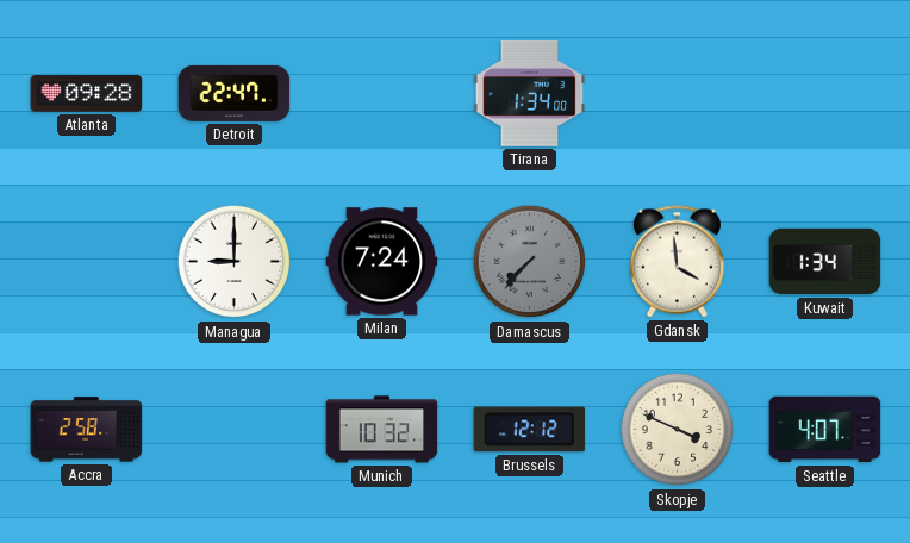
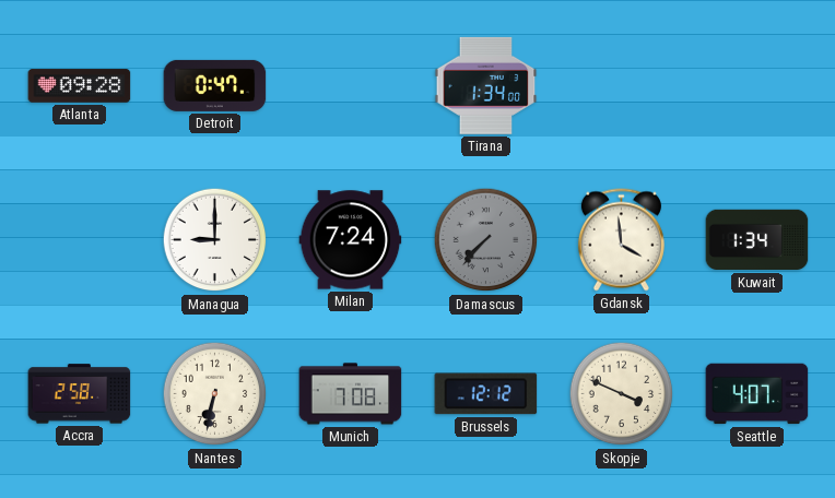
Detroit: 22:47 -> 0:47 (215, 85)
Nantes: none -> 6:32 (215, 394)
Munich: 10:32 -> 7:08 (351, 394)
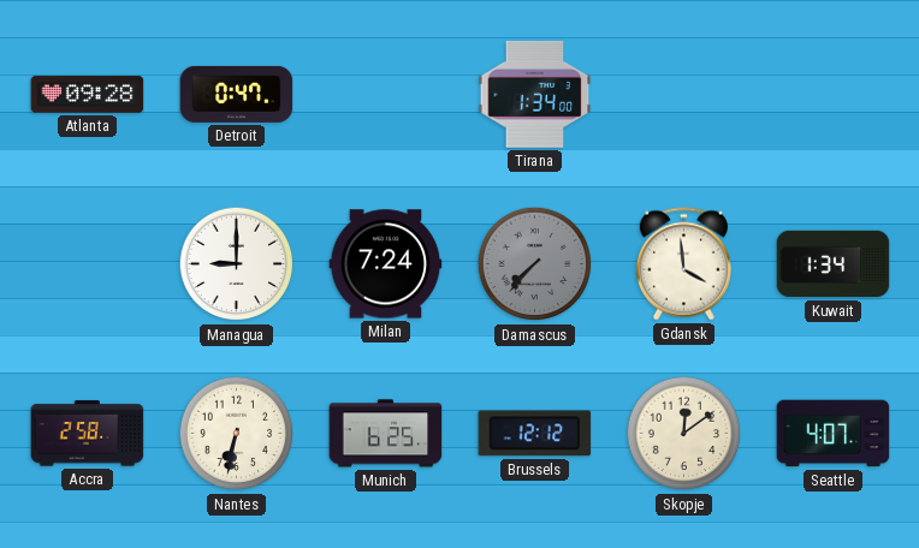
Munich: 7:08 -> 6:25 (386, 434)
Skopje: 3:49 -> 12:09 (684, 434)
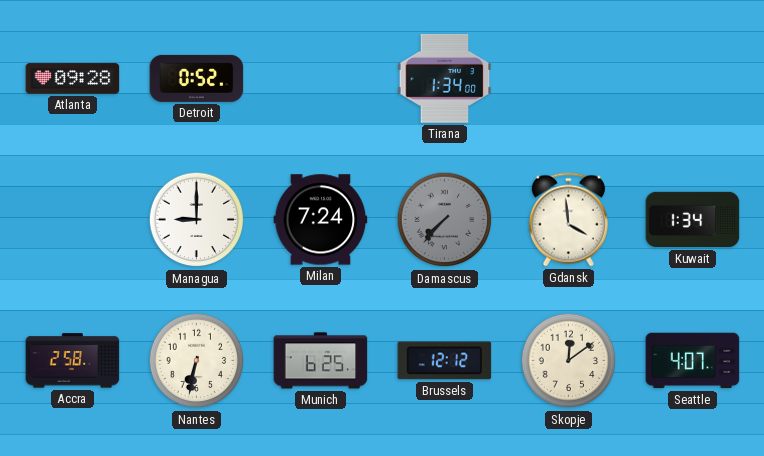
Detroit: 0:47 -> 0:52 (197, 78)
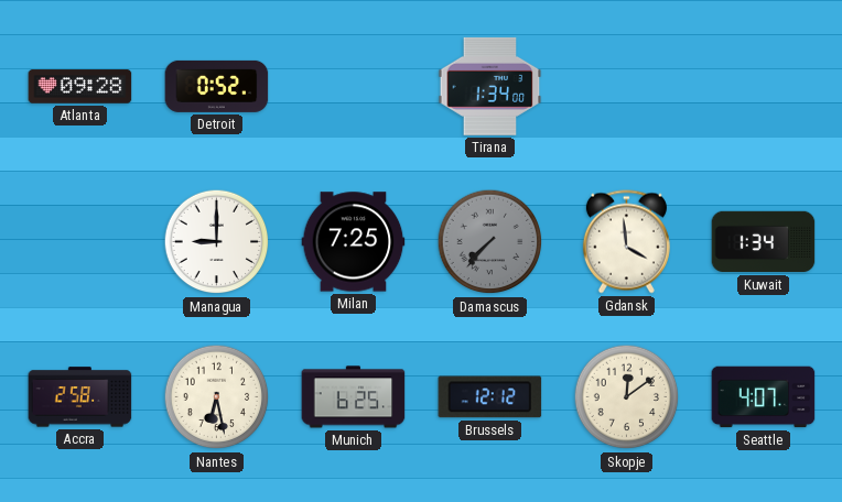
Milan: 7:24 -> 7:25 (354, 242)
Nantes: 6:32 -> 6:28 (217, 397)
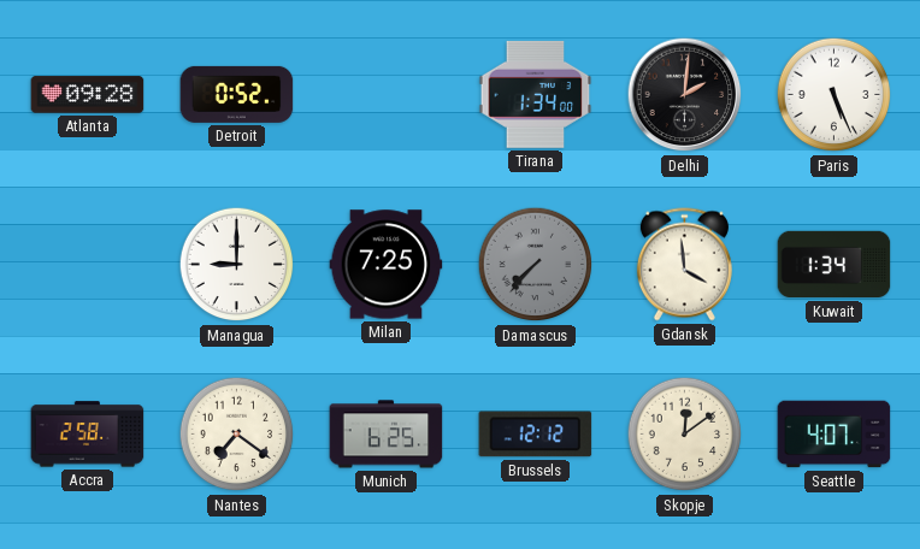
Delhi: none -> 2:01 (685, 95)
Paris: none -> 5:26 (835, 95)
Nantes: 6:28 -> 7:21 (237, 435)
